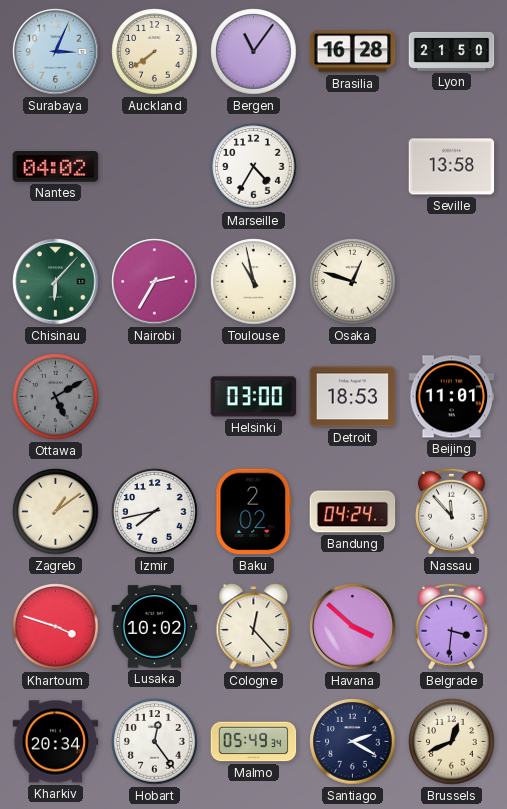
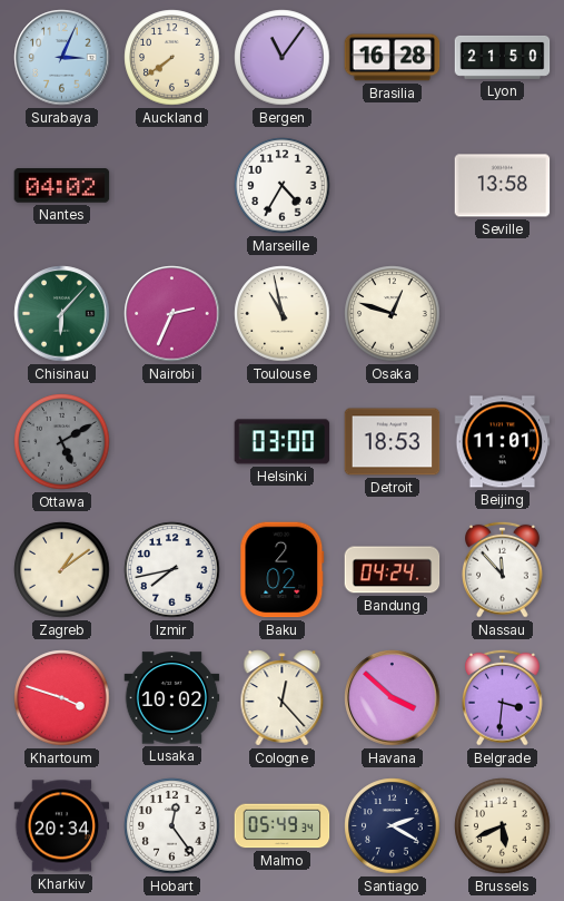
Nairobi: 2:35 -> 2:34 (172, 314)
Brussels: 12:41 -> 5:41 (503, 826)
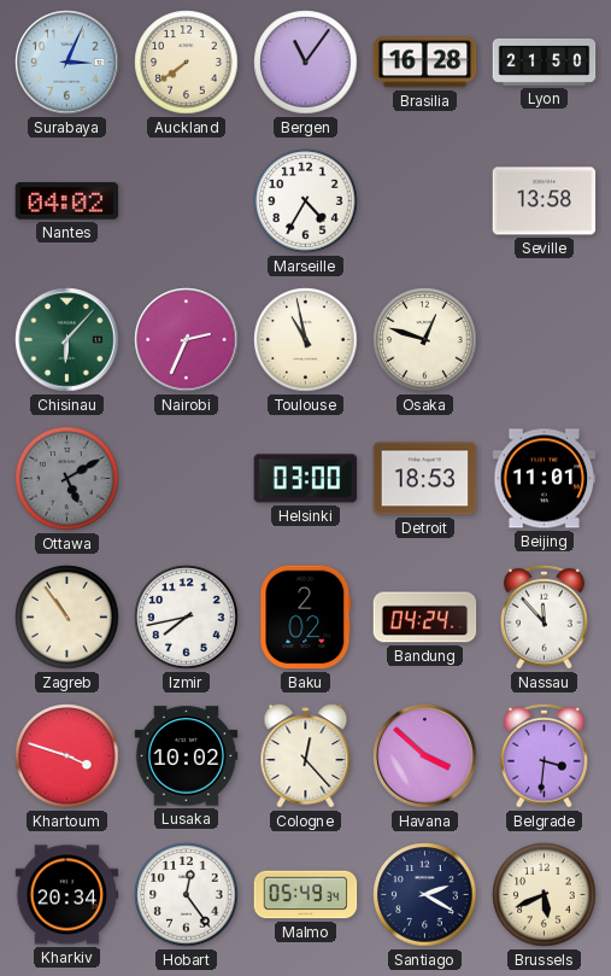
Zagreb: 1:09 -> 10:54 (67, 618)
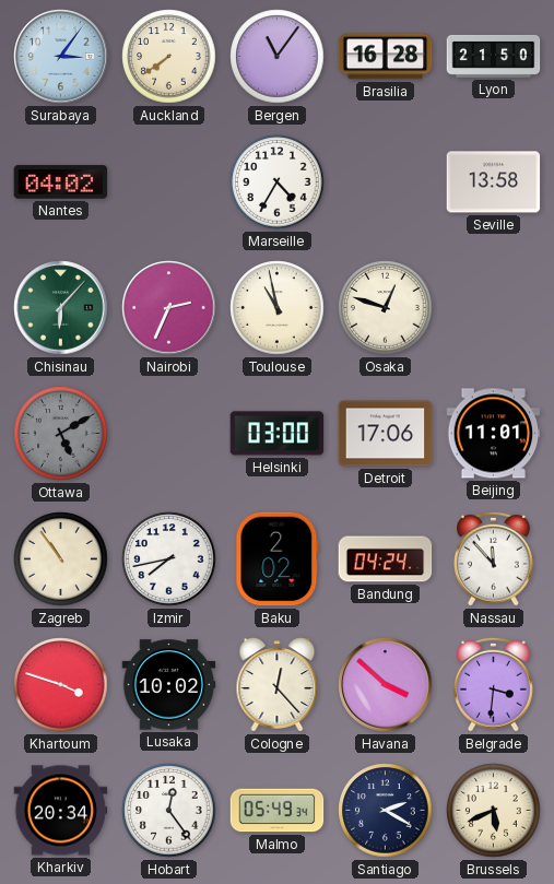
Surabaya: 3:04 -> 3:06 (61, 57)
Detroit: 18:53 -> 17:06 (386, 434)
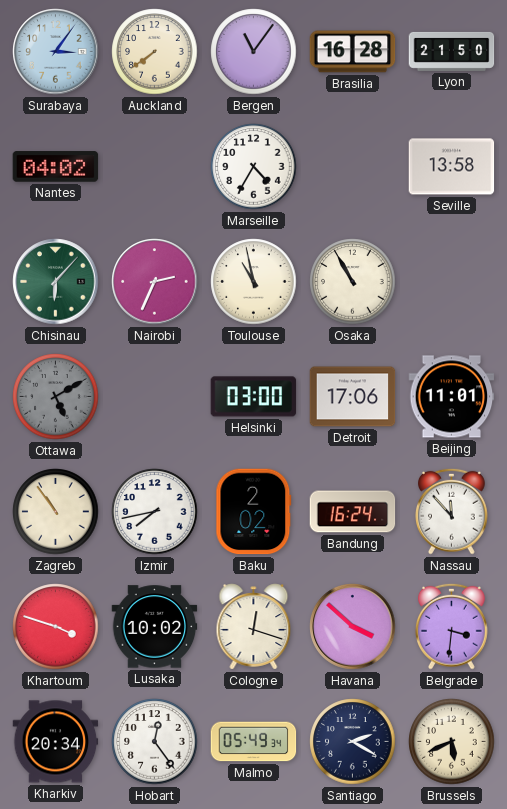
Osaka: 12:48 -> 10:55 (353, 282)
Bandung: 04:24 -> 16:24 (353, 512)
Cologne: 12:23 -> 12:18 (254, 627)
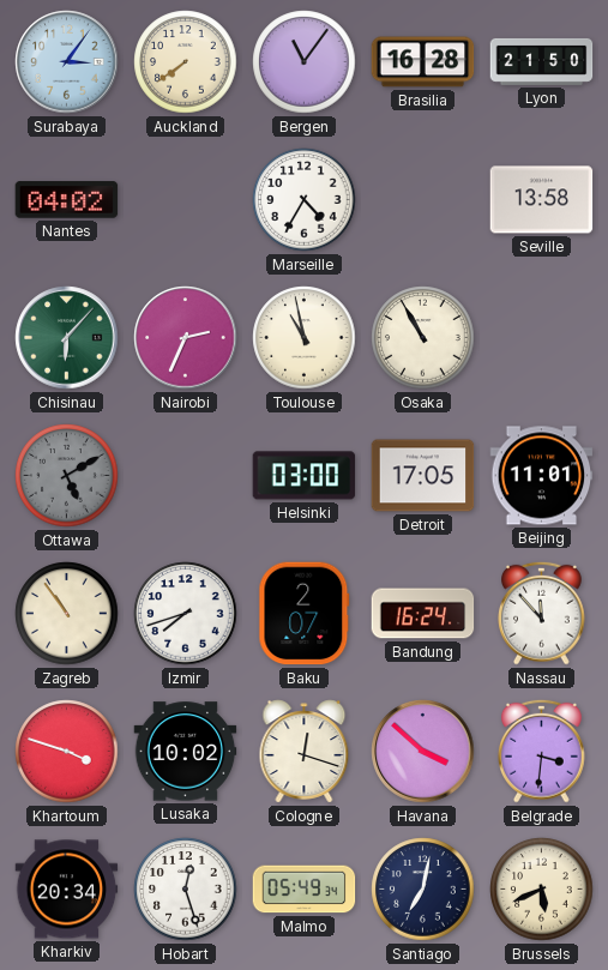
Detroit: 17:06 -> 17:05 (423, 476)
Izmir: 7:43 -> 7:42 (186, 614)
Baku: 2:02 -> 2:07 (305, 614)
Hobart: 12:24 -> 12:27 (186, 890)
Santiago: 2:20 -> 7:02 (423, 890)
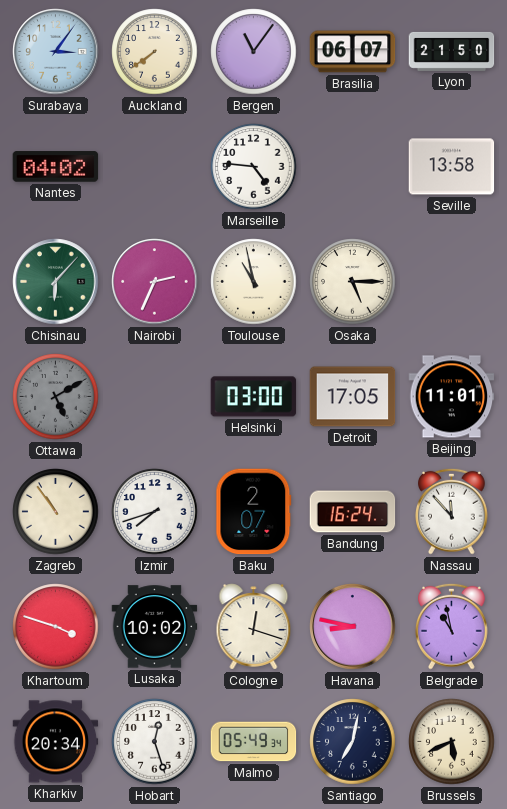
Brasilia: 16:28 -> 06:07 (353, 52)
Marseille: 4:35 -> 4:46 (254, 167)
Osaka: 10:55 -> 5:15 (353, 282)
Havana: 3:52 -> 8:47 (353, 627)
Belgrade: 3:31 -> 10:58 (452, 626)
